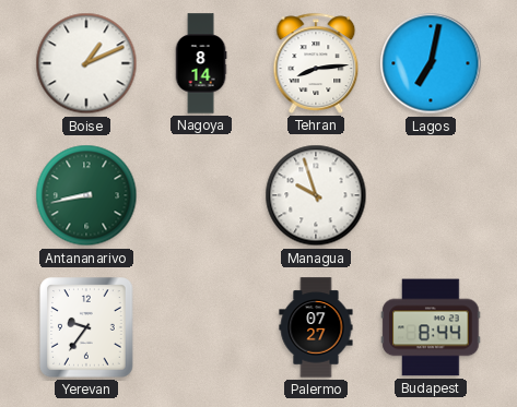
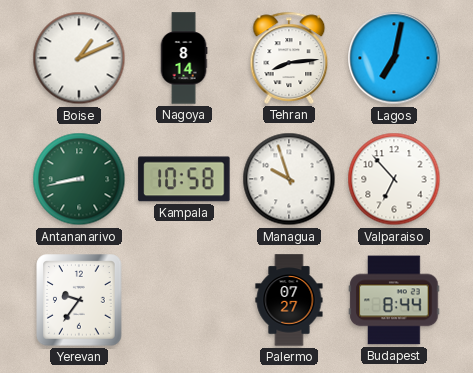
Kampala: none -> 10:58 (184, 179)
Valparaiso: none -> 6:53 (394, 179)
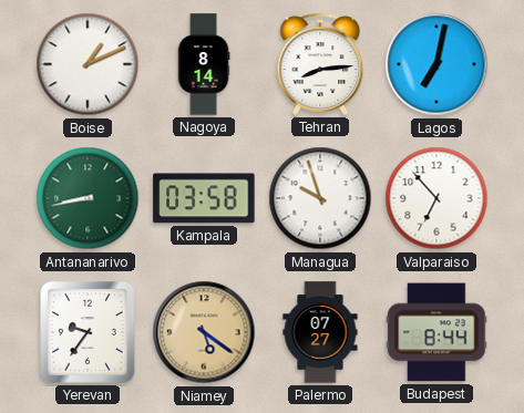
Kampala: 10:58 -> 03:58 (204, 198)
Niamey: none -> 5:21 (204, 332)
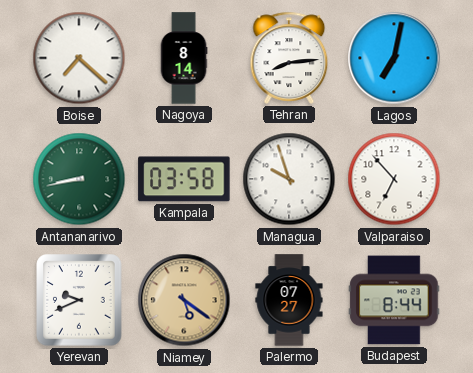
Boise: 1:11 -> 7:22 (79, 58)
Yerevan: 9:36 -> 9:41 (79, 300)
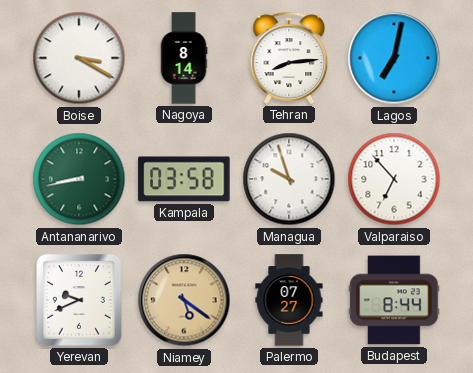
Boise: 7:22 -> 3:20 (79, 58)
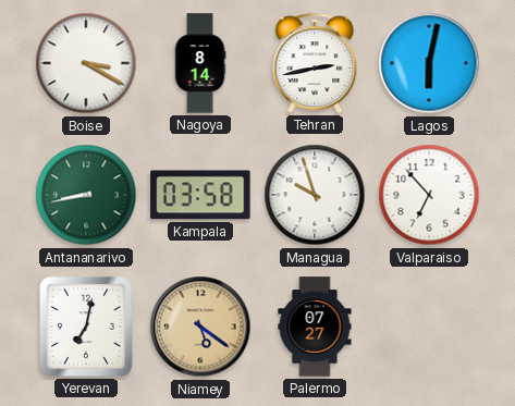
Tehran: 8:14 -> 2:43 (315, 63)
Lagos: 7:02 -> 6:02 (429, 63)
Yerevan: 9:41 -> 7:02 (86, 327)
Budapest: 8:44 -> none (394, 300)
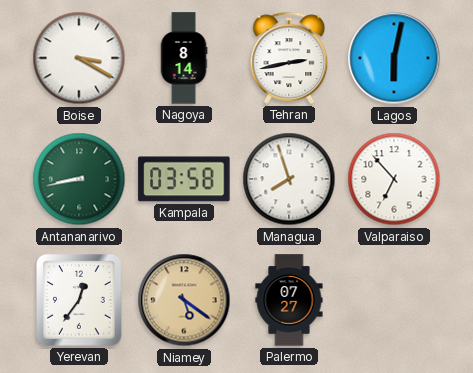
Managua: 9:57 -> 7:57 (289, 179)
Yerevan: 7:02 -> 12:36 (79, 300)
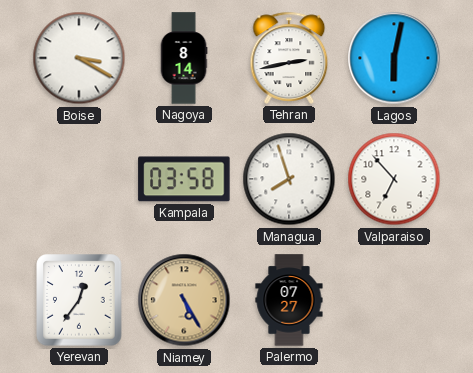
Antananarivo: 8:43 -> none (79, 179)
Niamey: 5:21 -> 5:25 (184, 300)
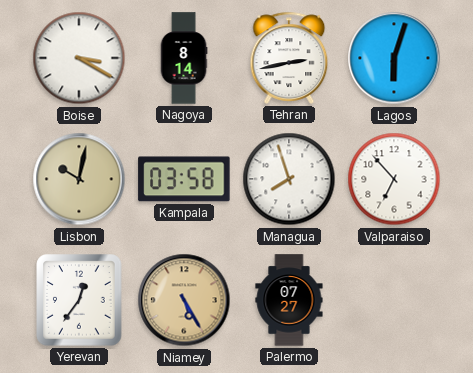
Lagos: 6:02 -> 6:03 (394, 58)
Lisbon: none -> 10:02 (79, 179)
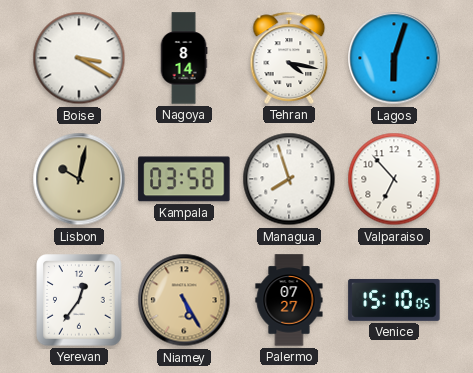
Tehran: 2:43 -> 4:17 (289, 58)
Venice: none -> 15:10 (394, 300)
